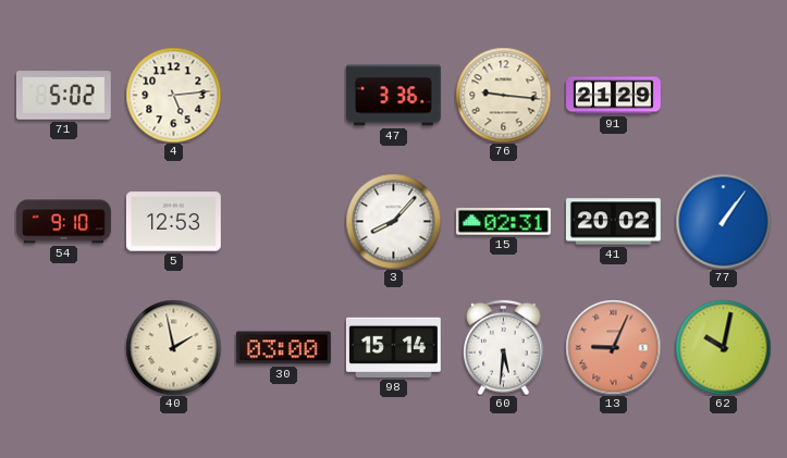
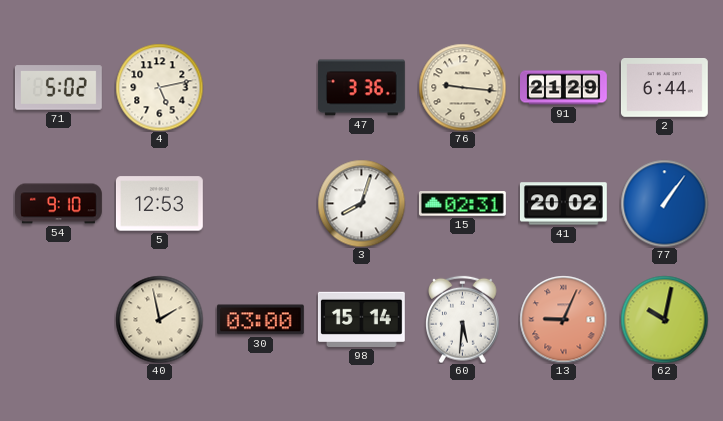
4: 5:14 -> 5:13 (159, 87)
2: none -> 6:44 (664, 88)
3: 8:07 -> 8:03 (361, 203)
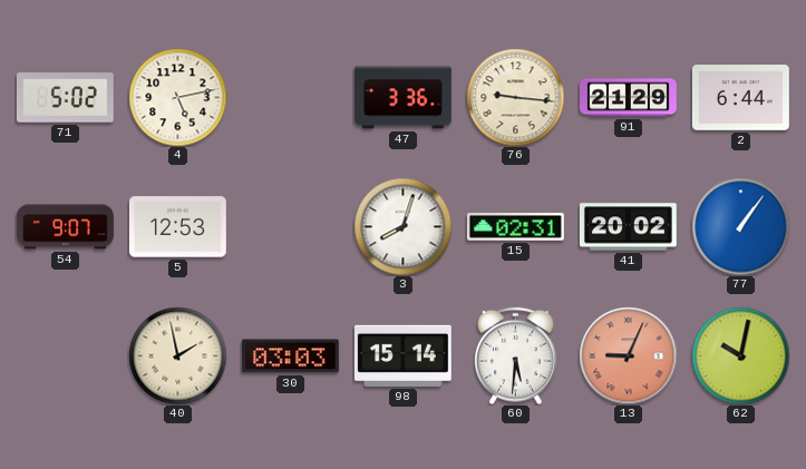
54: 9:10 -> 9:07 (66, 227)
30: 03:00 -> 03:03 (290, 356)
